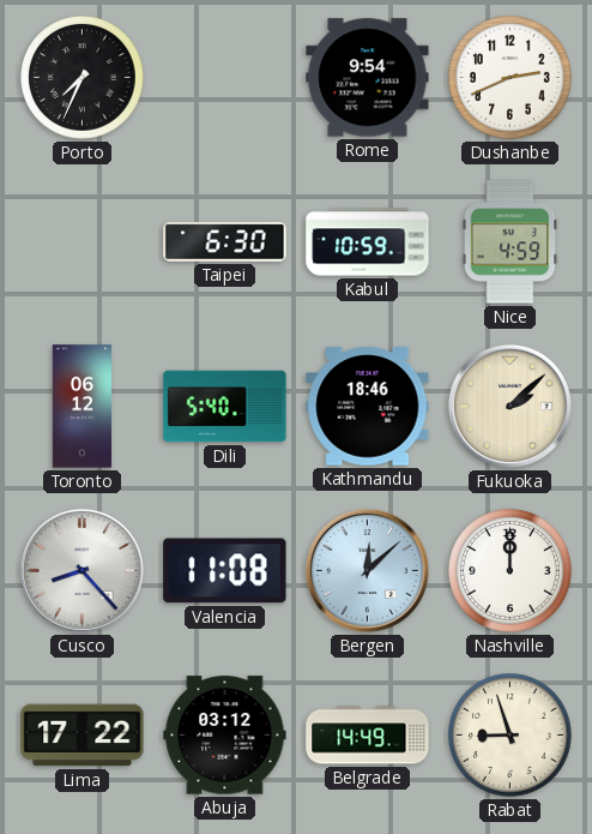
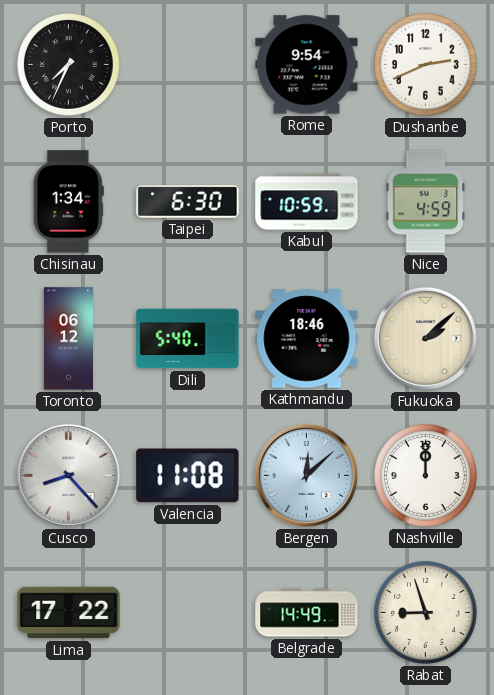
Chisinau: none -> 1:34 (68, 202)
Abuja: 03:12 -> none (225, 736)
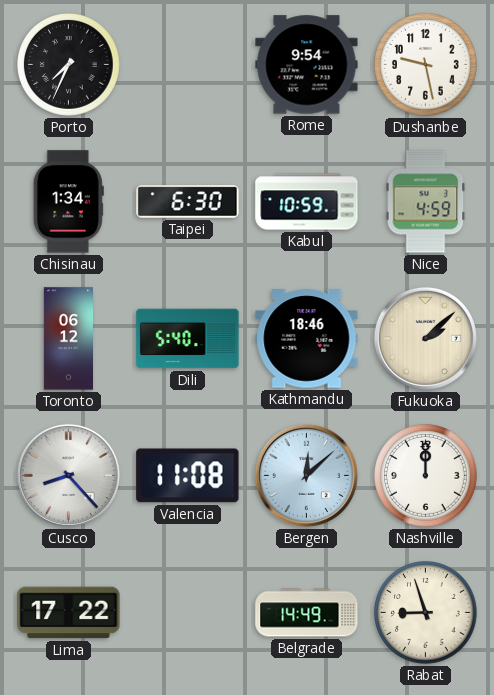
Dushanbe: 2:41 -> 9:28 (426, 65)
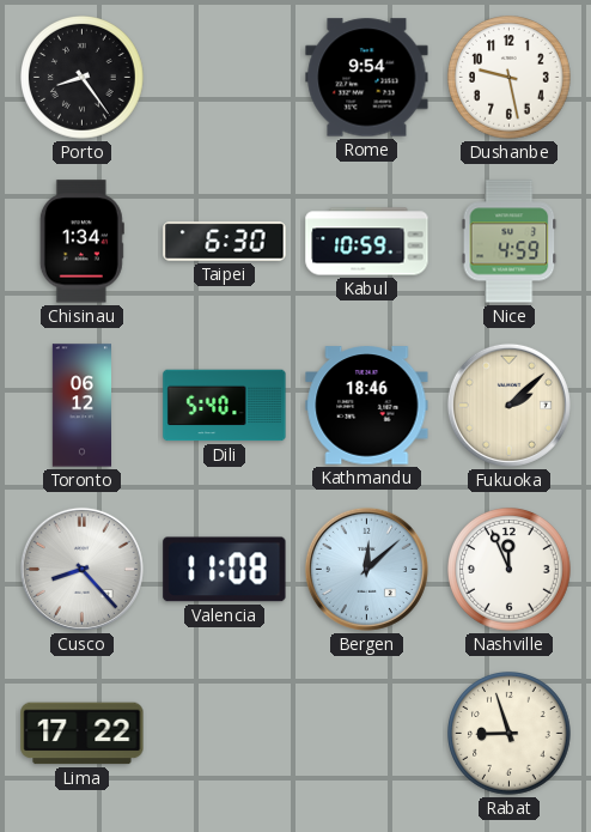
Porto: 7:34 -> 8:24 (83, 78)
Nashville: 12:00 -> 11:56 (510, 570)
Belgrade: 14:49 -> none (307, 613)
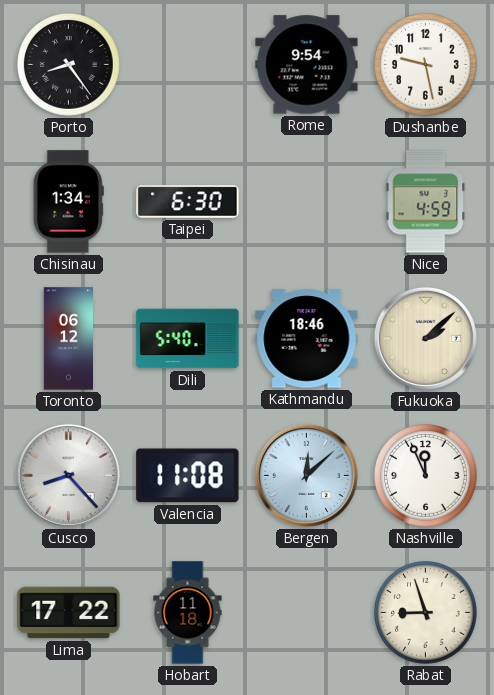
Kabul: 10:59 -> none (367, 242)
Hobart: none -> 11:18 (188, 613)
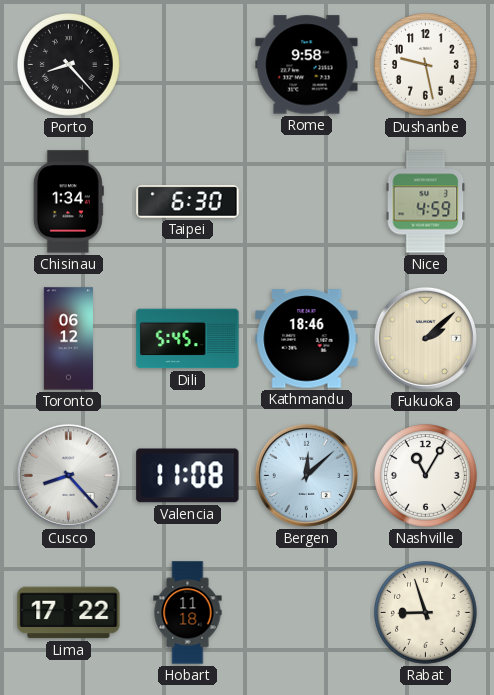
Porto: 8:24 -> 8:23 (69, 65)
Rome: 9:54 -> 9:58 (307, 65)
Dili: 5:40 -> 5:45 (188, 339)
Nashville: 11:56 -> 11:05 (426, 476)
